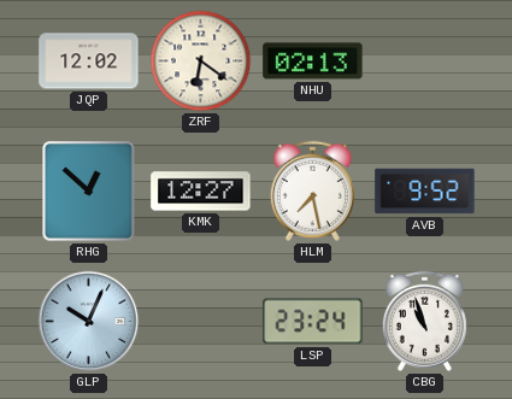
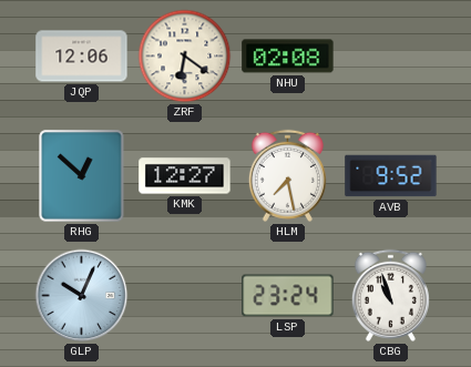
JQP: 12:02 -> 12:06 (82, 57)
NHU: 02:13 -> 02:08 (288, 57)
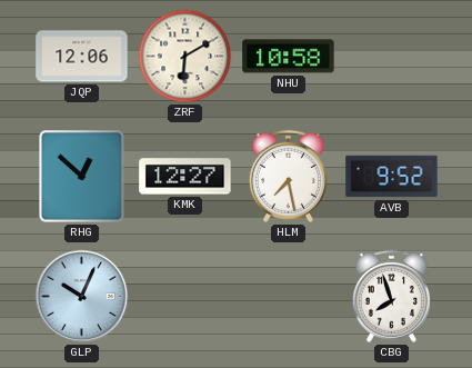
ZRF: 6:21 -> 6:10 (185, 57)
NHU: 02:08 -> 10:58 (289, 57)
LSP: 23:24 -> none (288, 296)
CBG: 10:57 -> 7:57 (391, 296)
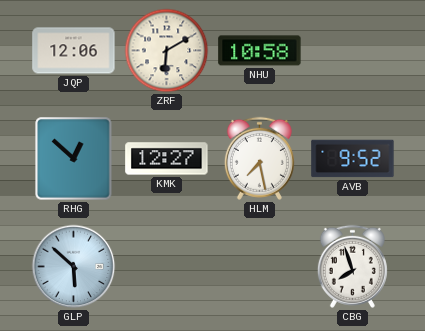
GLP: 10:04 -> 5:52 (74, 267)
